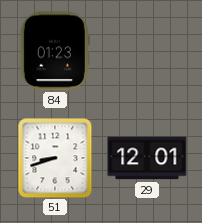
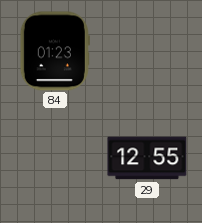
51: 8:42 -> none (55, 158)
29: 12:01 -> 12:55 (147, 158)
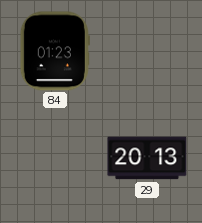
29: 12:55 -> 20:13 (147, 158)
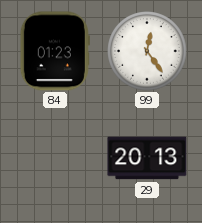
99: none -> 12:24 (147, 51)
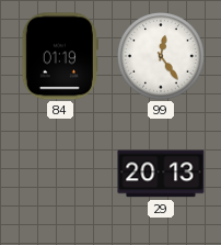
84: 01:23 -> 01:19 (60, 56)
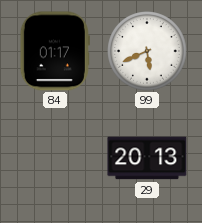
84: 01:19 -> 01:17 (55, 51)
99: 12:24 -> 5:41 (147, 51)
